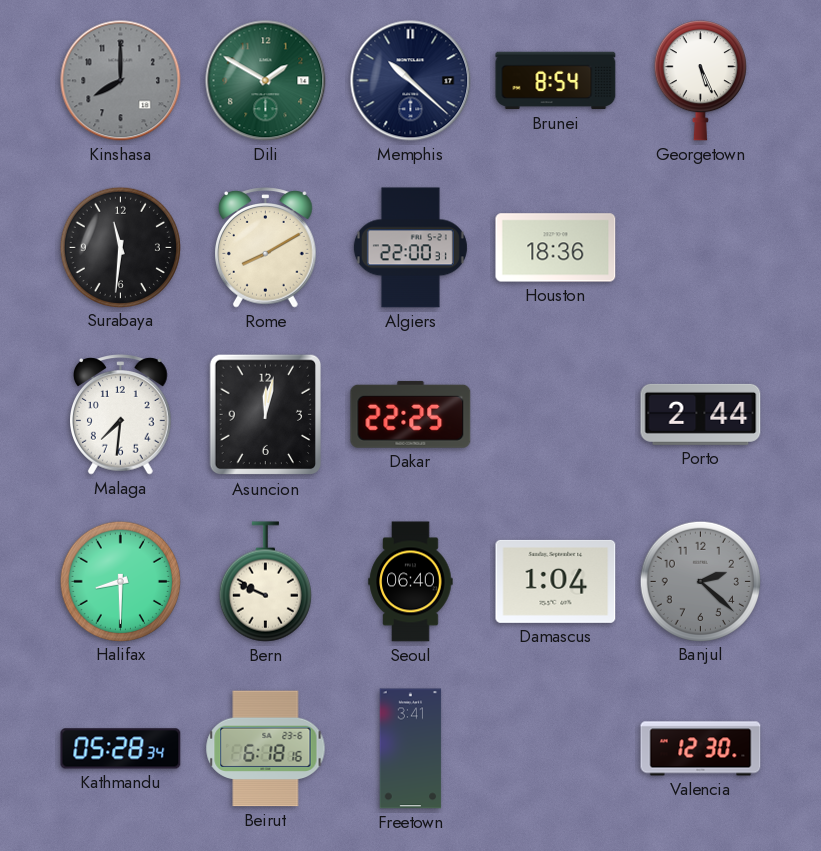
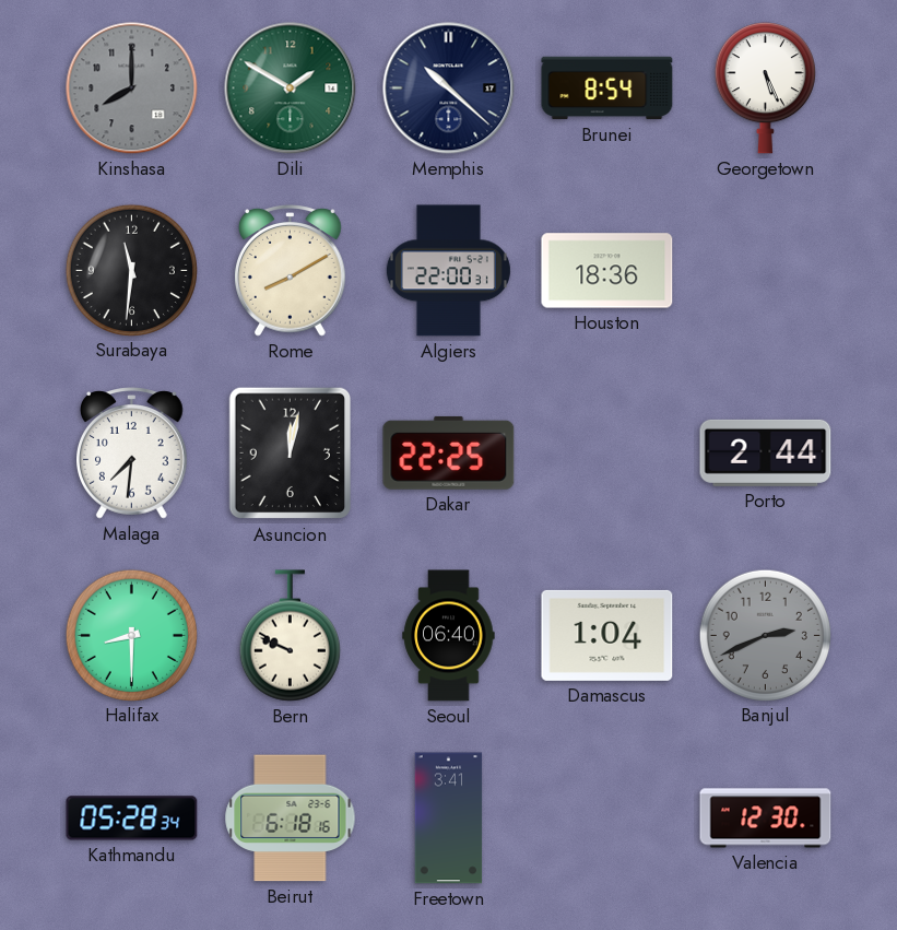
Banjul: 2:22 -> 2:41 (765, 635)
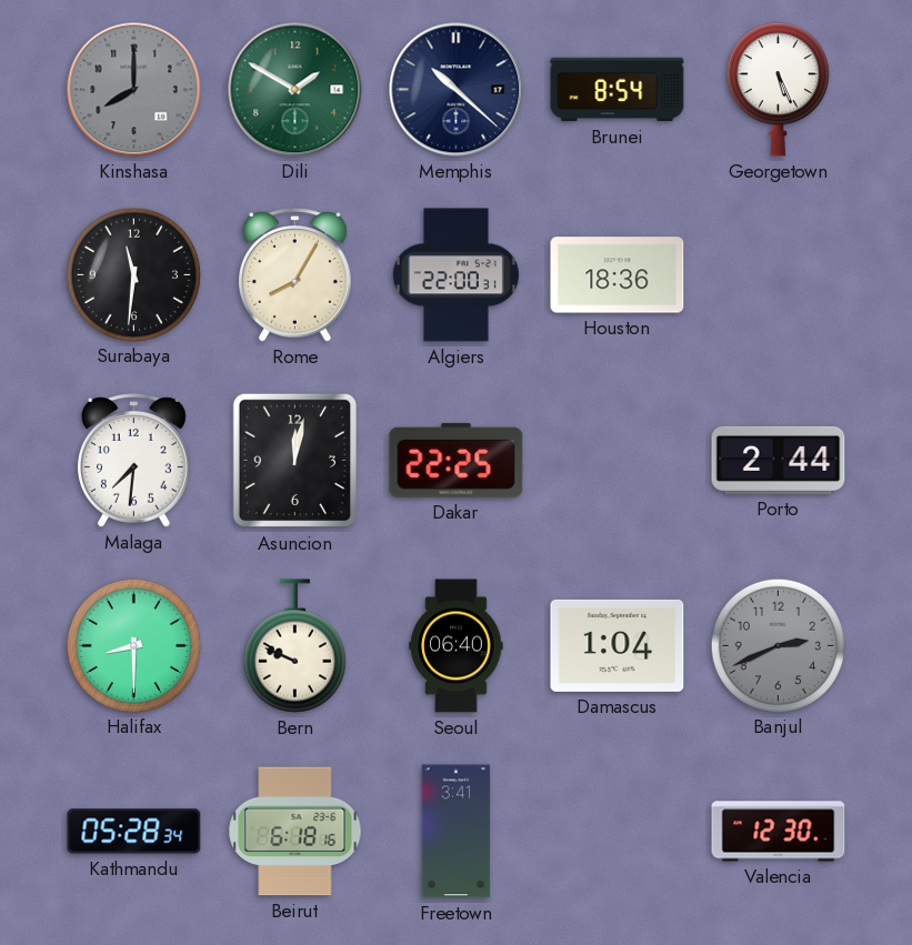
Rome: 8:10 -> 8:05 (295, 275)
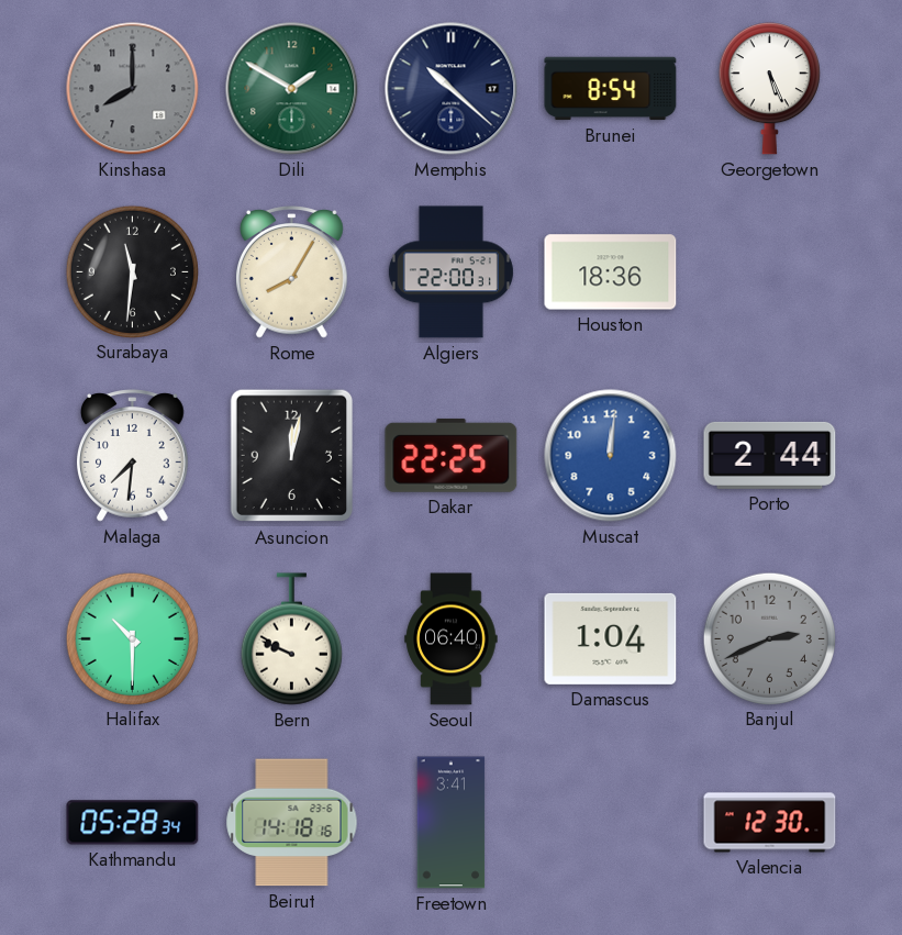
Muscat: none -> 12:01 (611, 456)
Halifax: 8:30 -> 10:30 (132, 638)
Beirut: 6:18 -> 14:18 (292, 823)
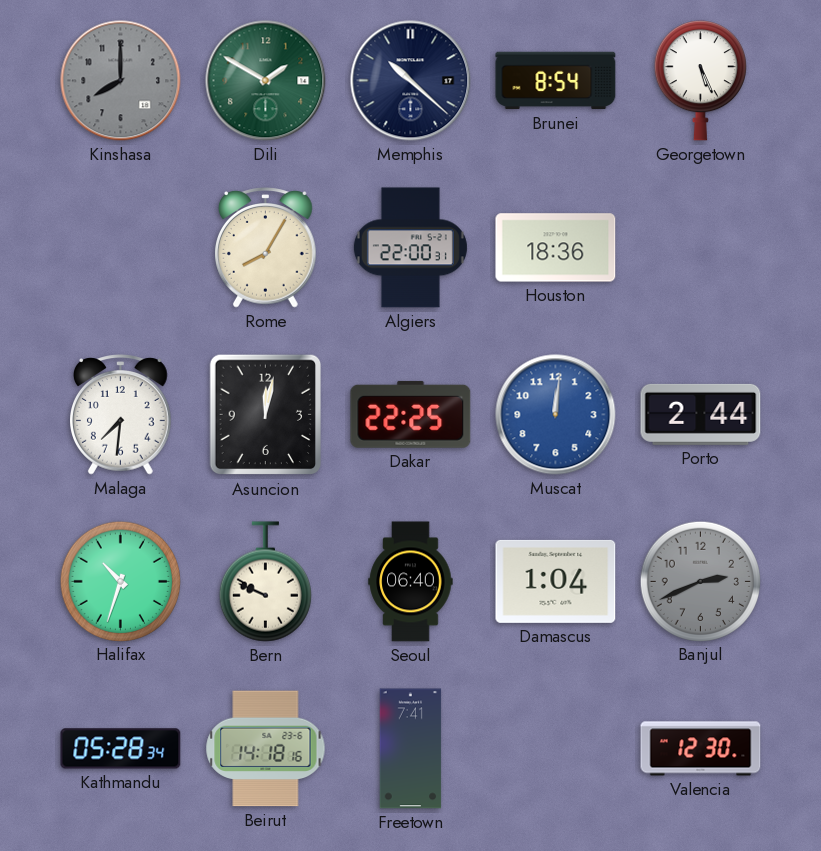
Surabaya: 11:31 -> none (132, 271)
Halifax: 10:30 -> 10:33 (120, 581)
Freetown: 3:41 -> 7:41 (411, 749)
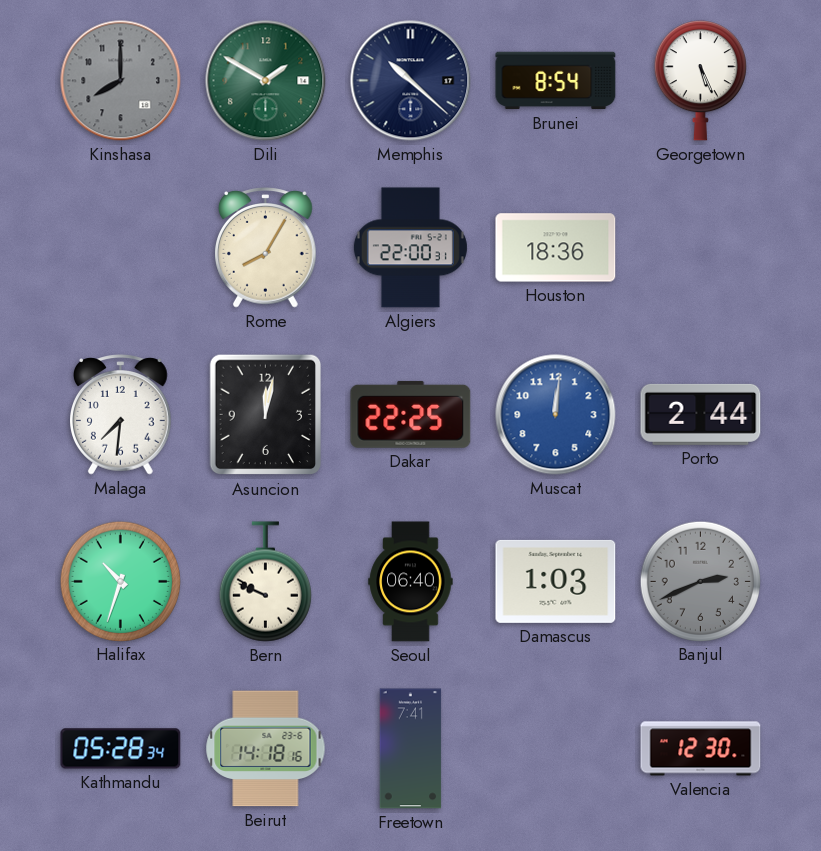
Damascus: 1:04 -> 1:03 (556, 581)
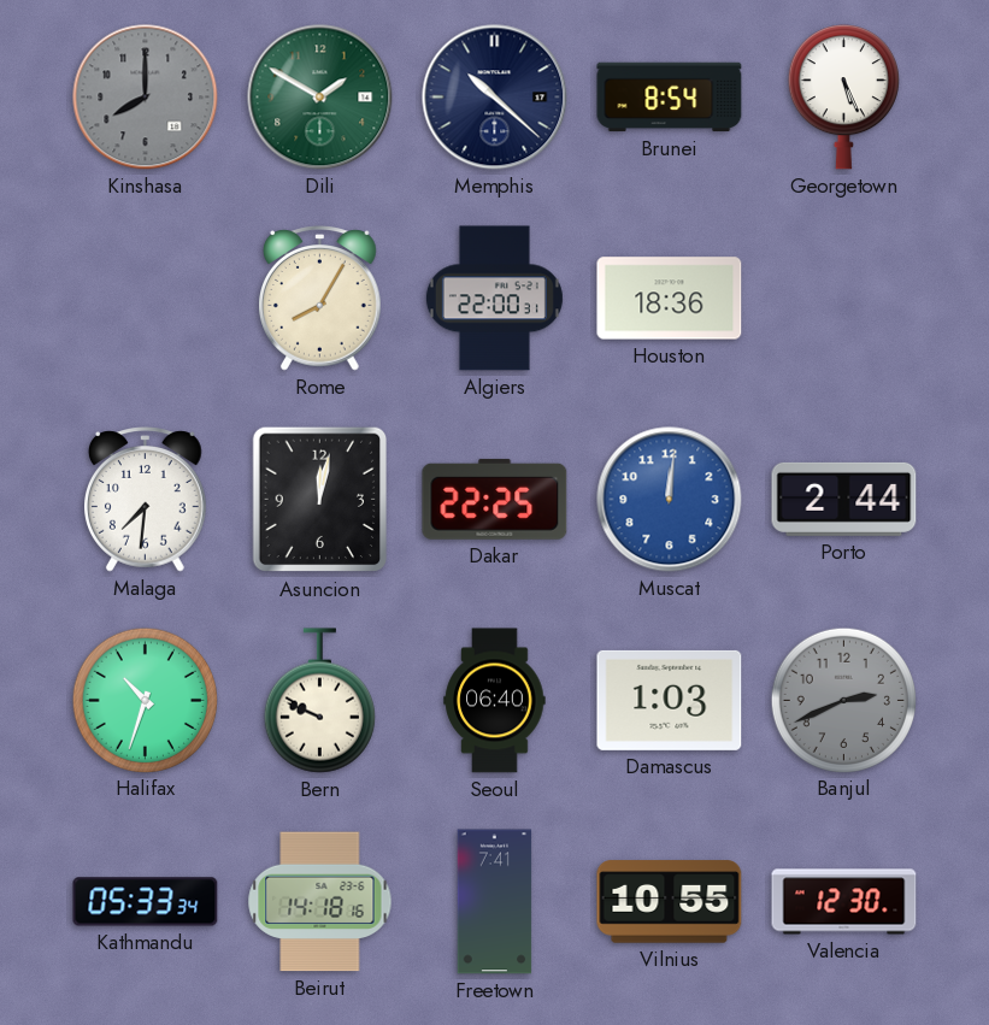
Kathmandu: 05:28 -> 05:33 (146, 902)
Vilnius: none -> 10:55 (670, 902)
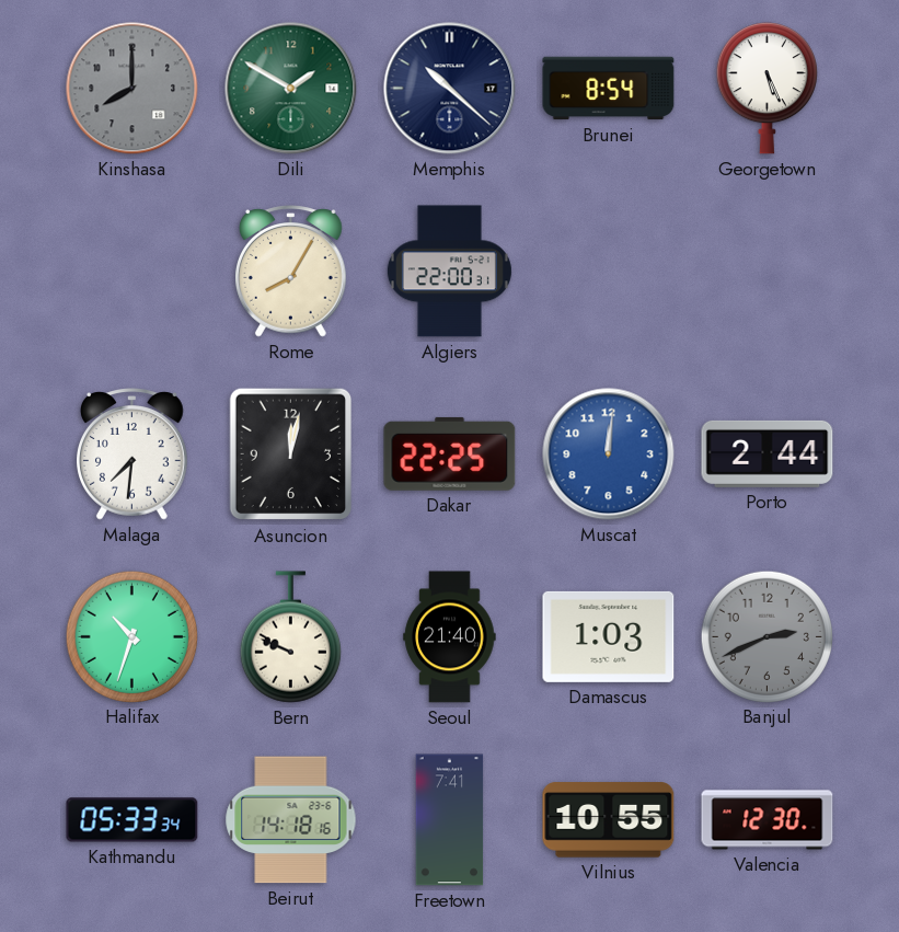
Houston: 18:36 -> none (670, 299)
Seoul: 06:40 -> 21:40 (450, 637)
